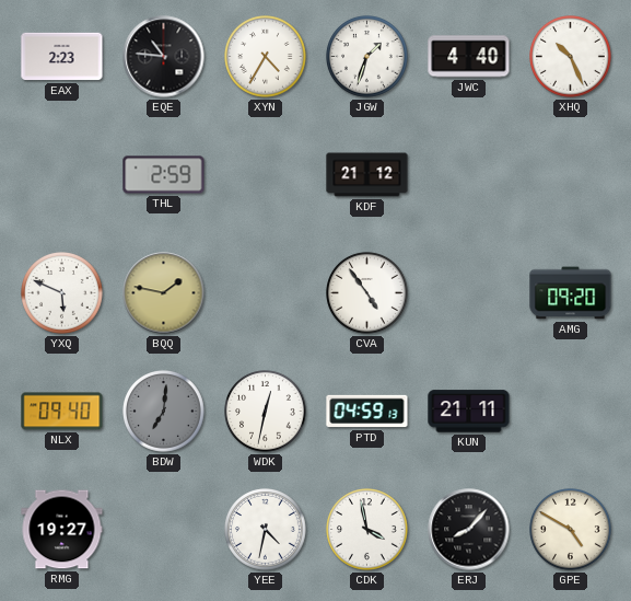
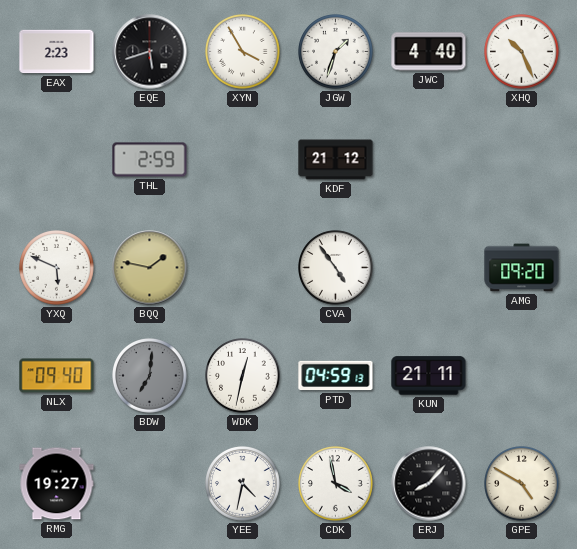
EQE: 10:46 -> 5:42 (150, 52)
XYN: 4:35 -> 3:55 (243, 52)
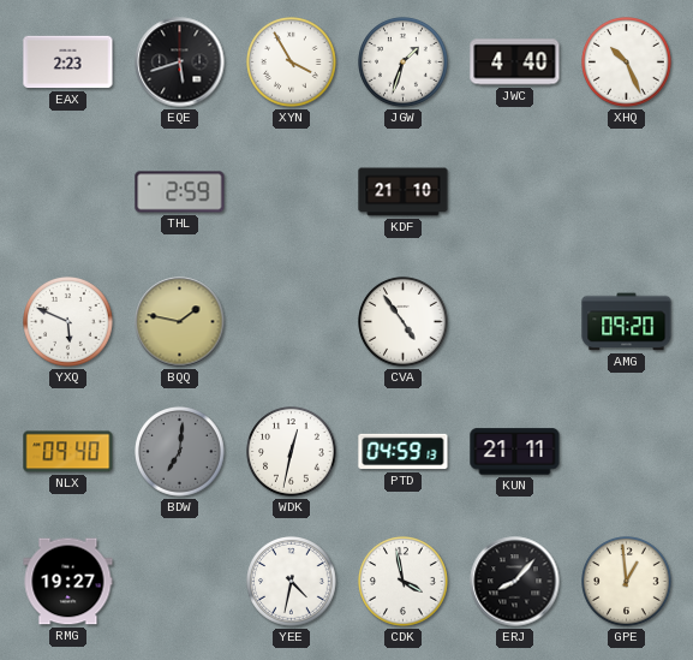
KDF: 21:12 -> 21:10 (404, 192)
GPE: 4:50 -> 12:59 (627, 582)
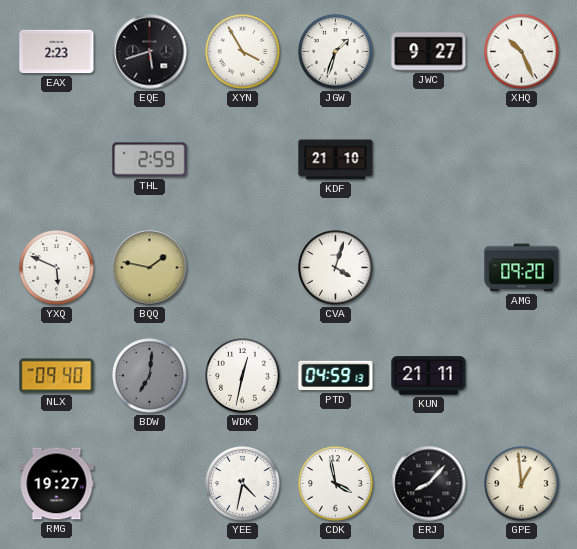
JWC: 4:40 -> 9:27 (429, 52)
CVA: 4:54 -> 4:03 (336, 268)
